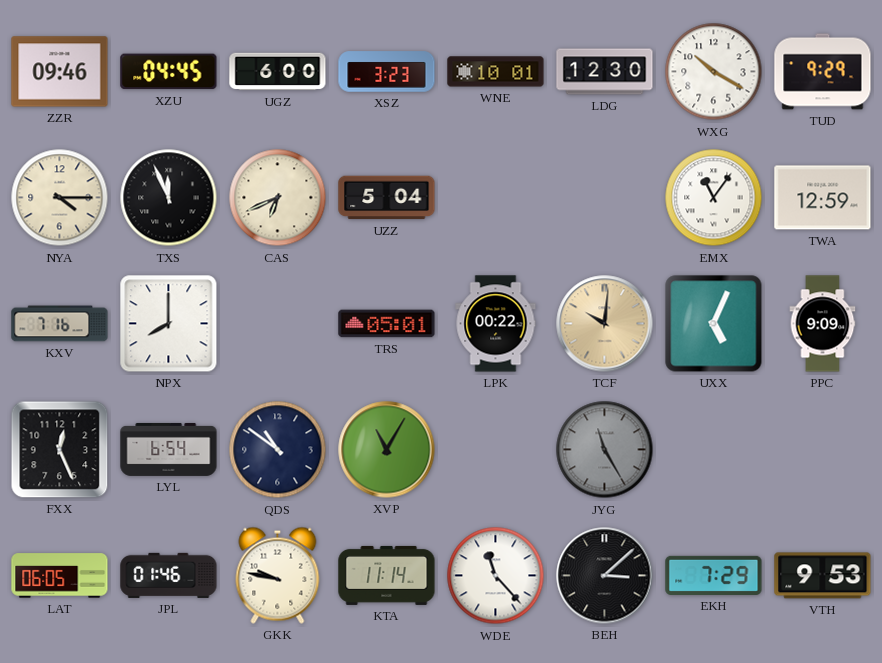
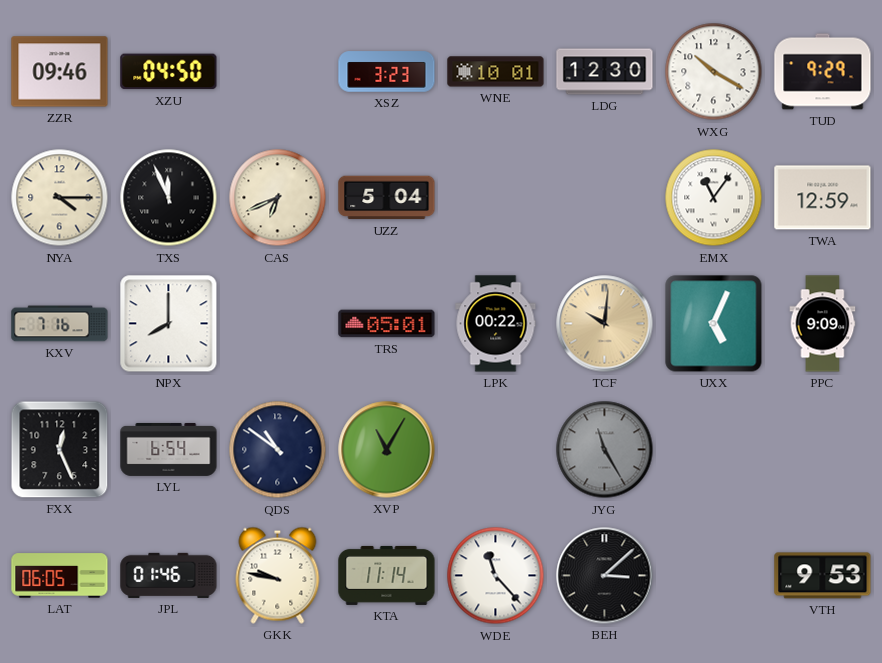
XZU: 04:45 -> 04:50 (169, 72)
UGZ: 6:00 -> none (278, 72)
EKH: 7:29 -> none (714, 575)
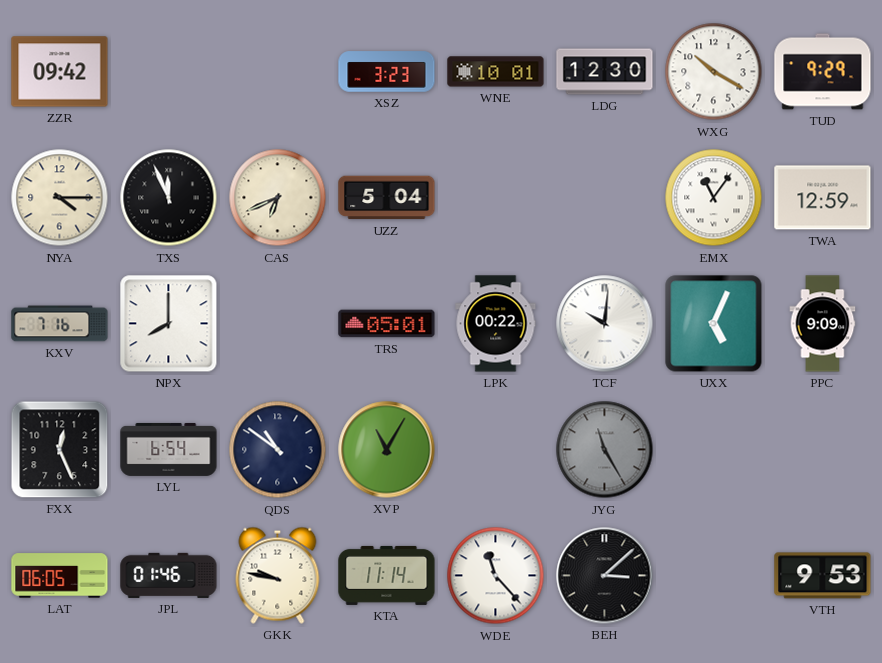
ZZR: 09:46 -> 09:42 (60, 72)
XZU: 04:50 -> none (169, 72)
TCF dial: champagne -> white (605, 324)
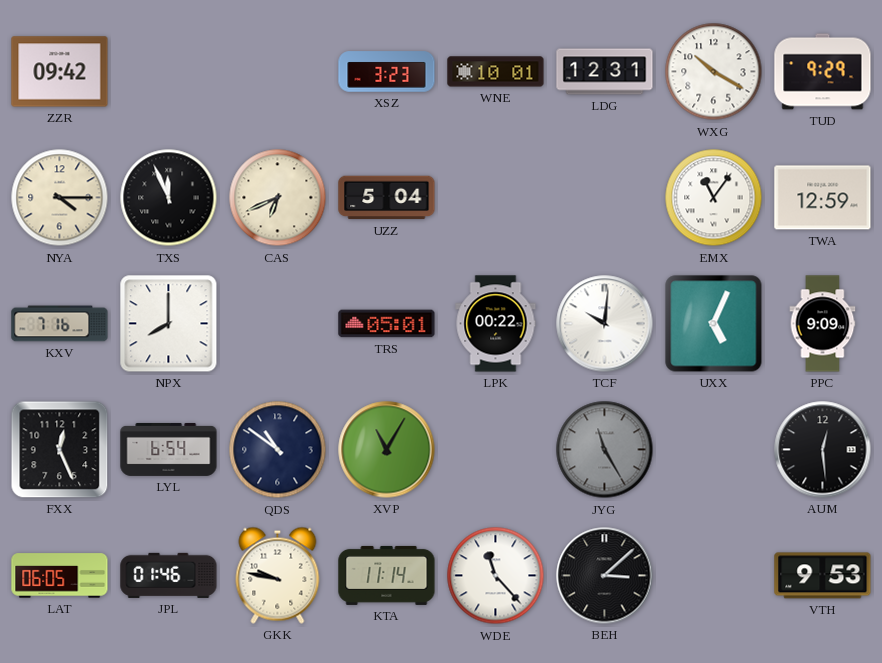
LDG: 12:30 -> 12:31 (605, 72)
AUM: none -> 12:29 (823, 450)
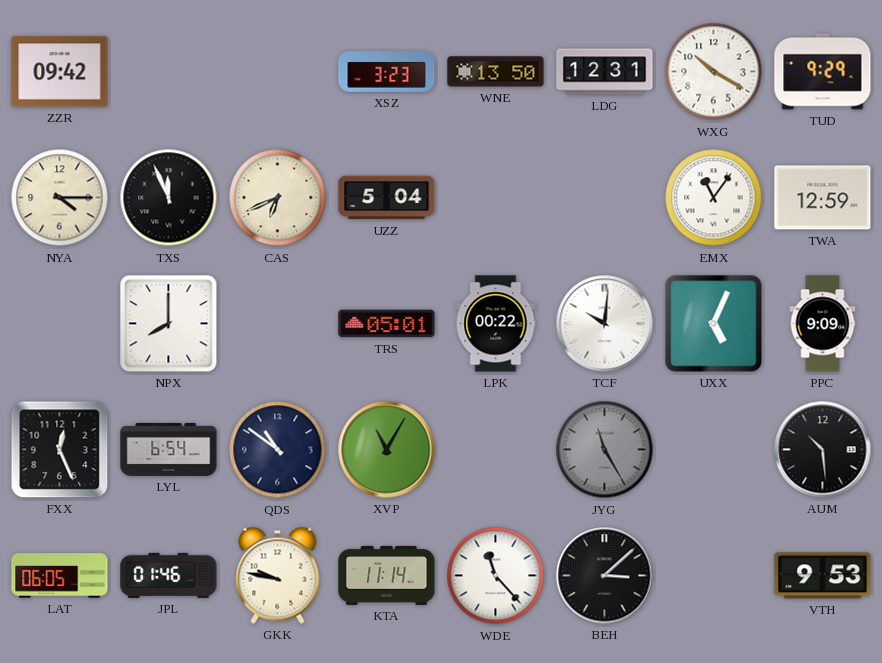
WNE: 10:01 -> 13:50 (496, 72)
KXV: 7:16 -> none (60, 324)
AUM: 12:29 -> 10:29 (823, 450)
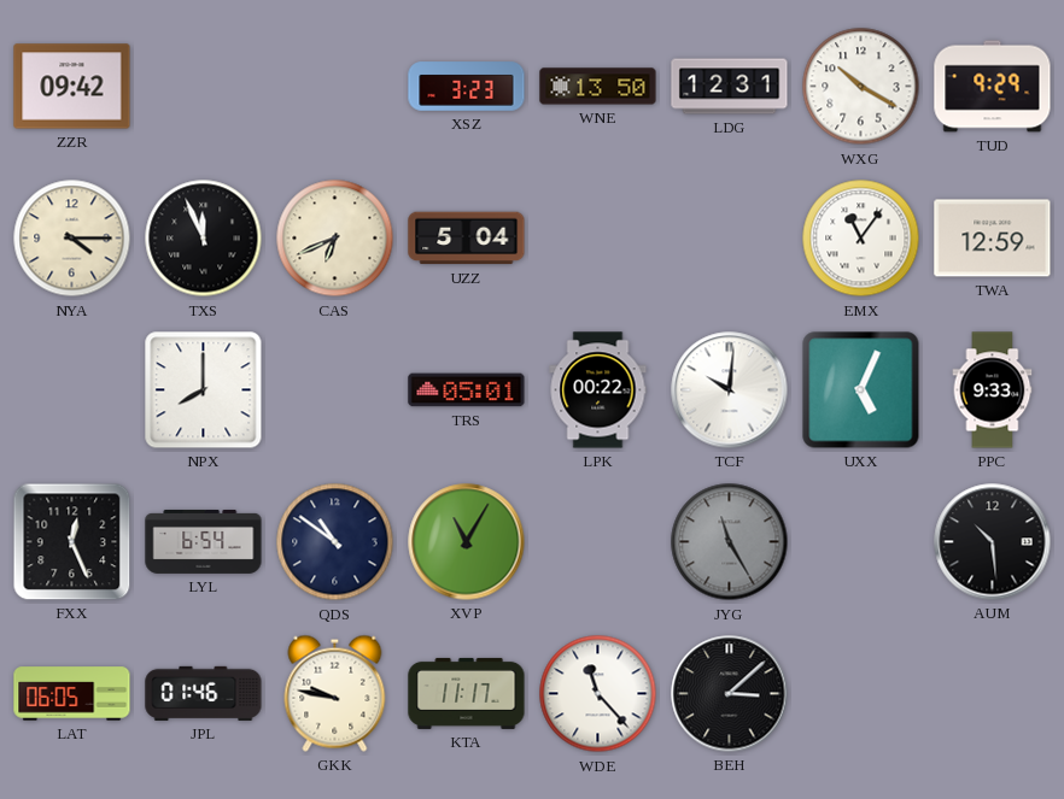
PPC: 9:09 -> 9:33 (993, 390)
KTA: 11:14 -> 11:17 (467, 693)
VTH: 9:53 -> none (823, 576)
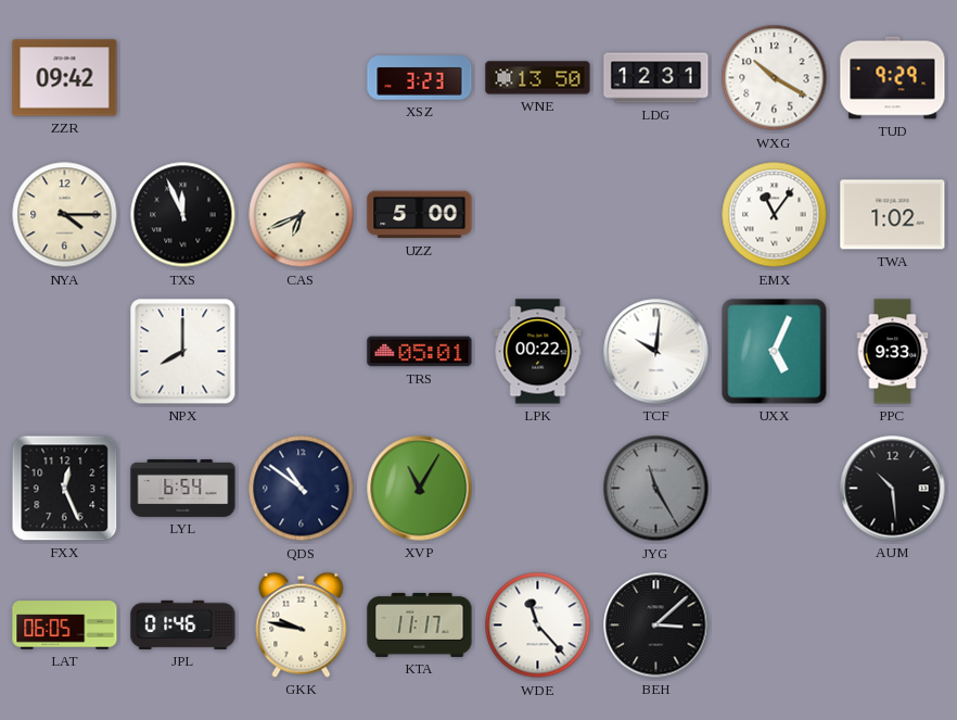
UZZ: 5:04 -> 5:00 (420, 215)
TWA: 12:59 -> 1:02 (893, 215)
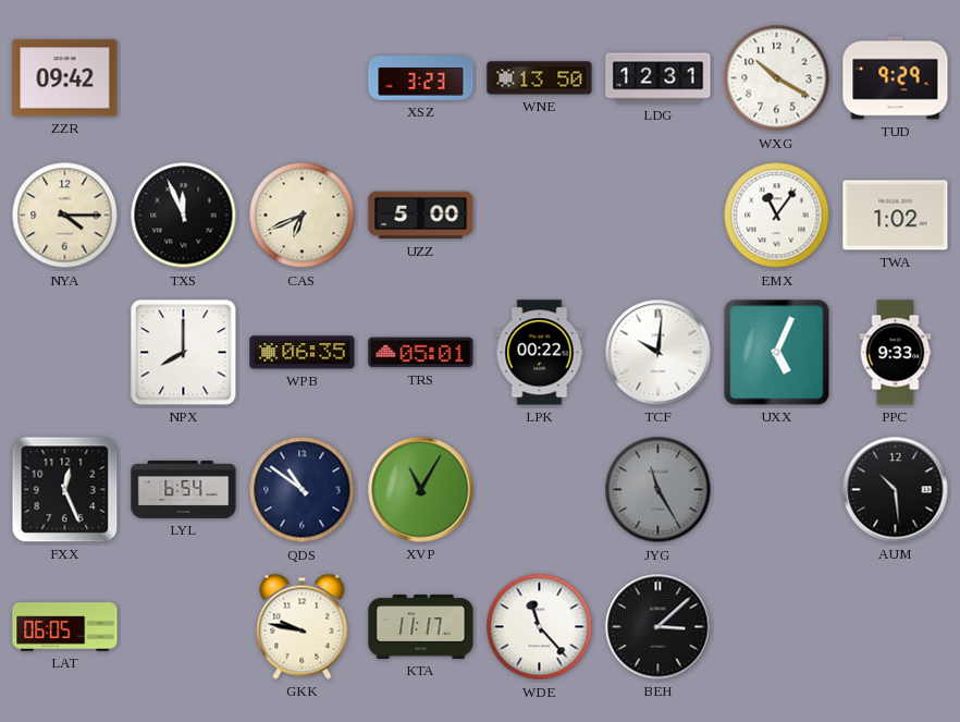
WPB: none -> 06:35 (303, 353)
JPL: 01:46 -> none (183, 624)
